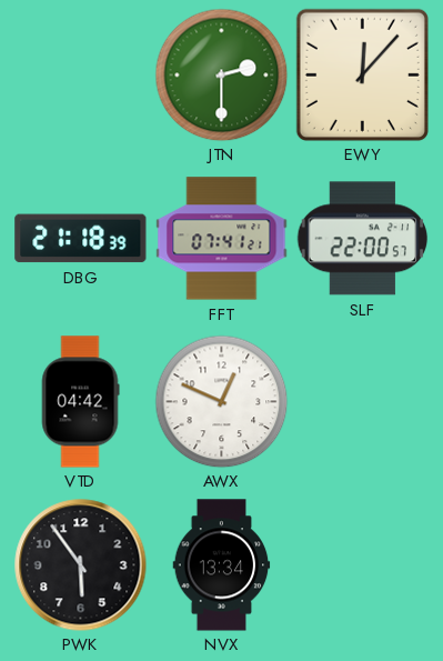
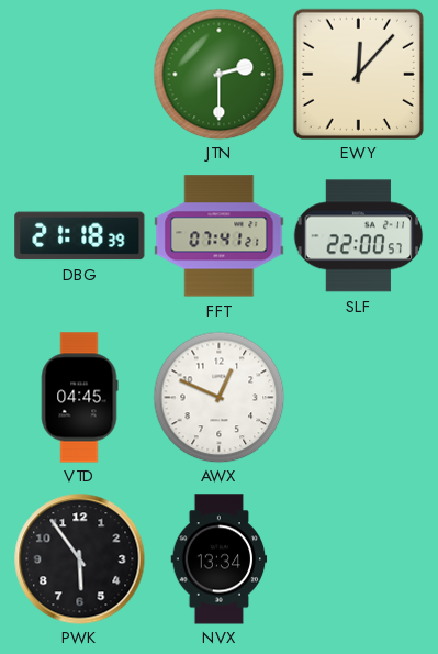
VTD: 04:42 -> 04:45 (79, 398)
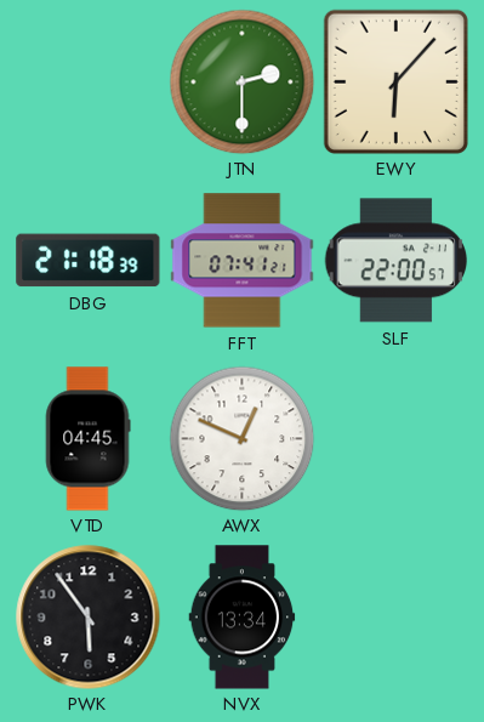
EWY: 12:07 -> 6:07 (395, 81)
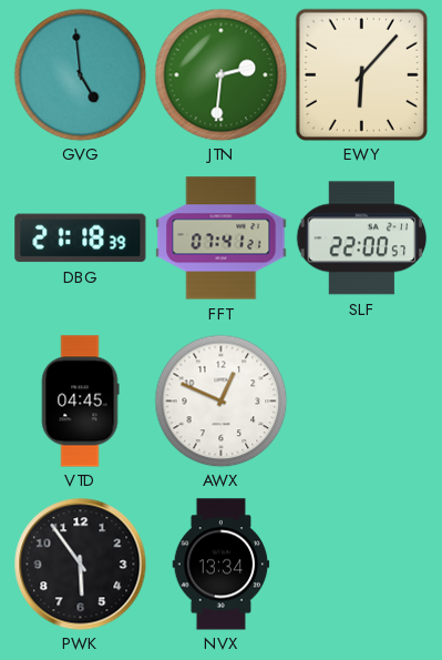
GVG: none -> 4:59 (80, 74)
JTN: 2:30 -> 2:31 (220, 74)
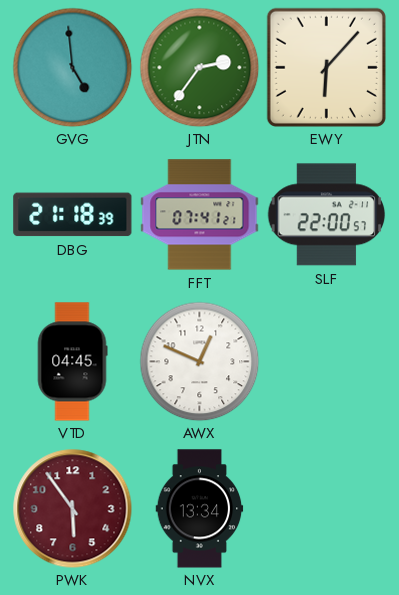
JTN: 2:31 -> 2:36 (199, 67)
PWK dial: black -> burgundy (73, 509)
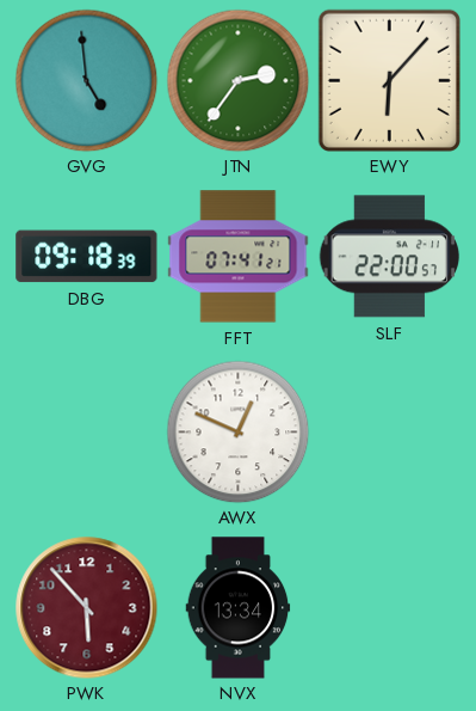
DBG: 21:18 -> 09:18 (87, 257)
VTD: 04:45 -> none (72, 362)
PWK: 5:54 -> 5:53 (87, 608)
